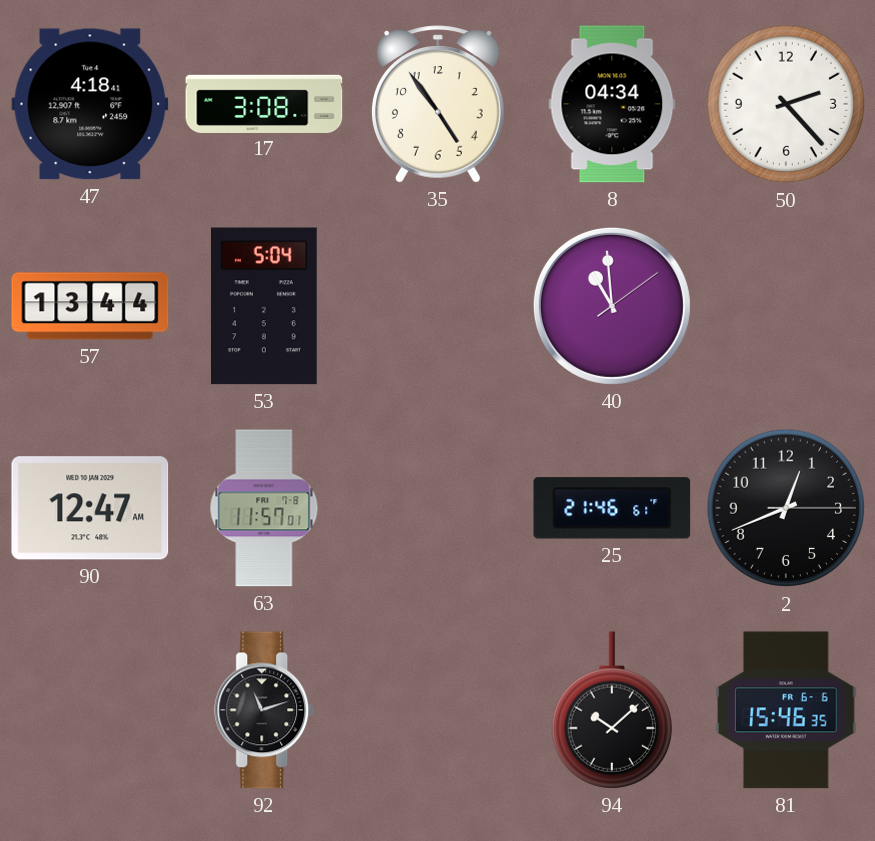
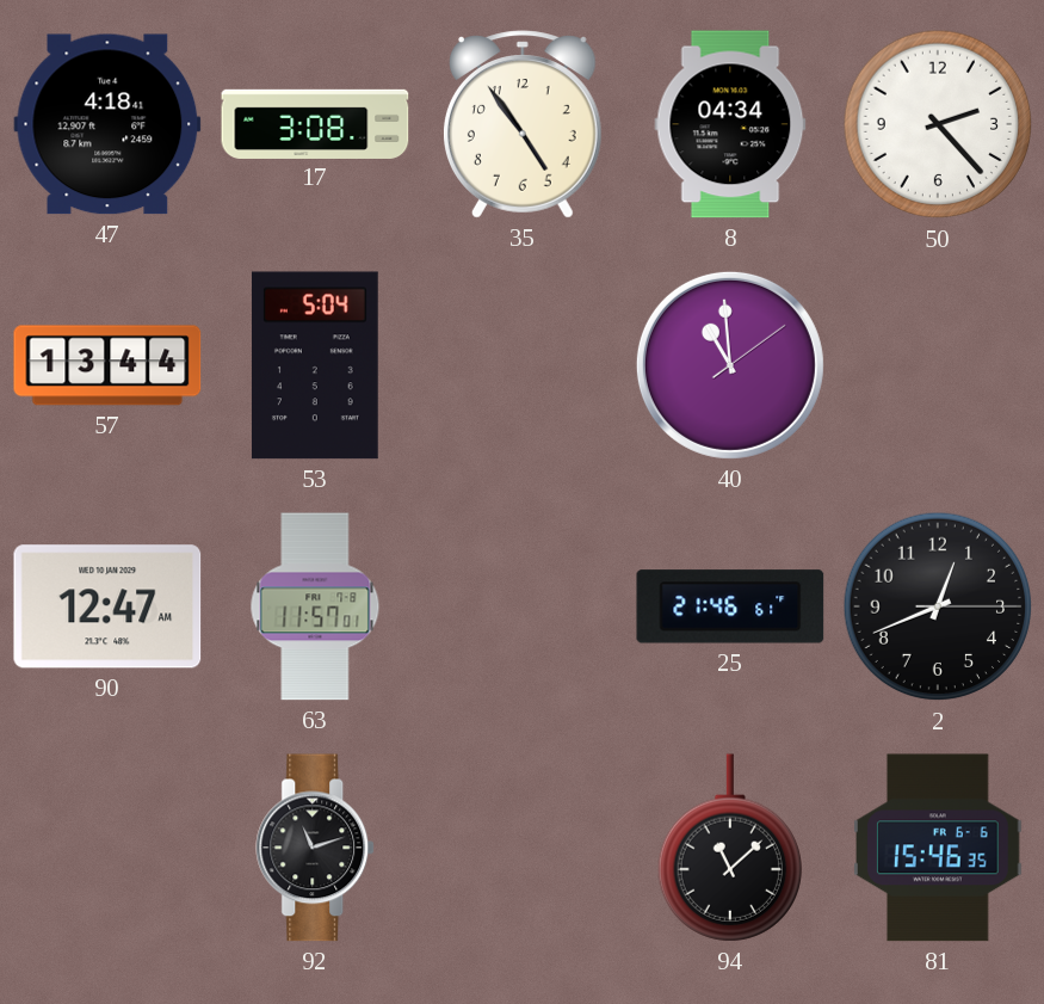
94: 10:08 -> 11:08 (730, 848)
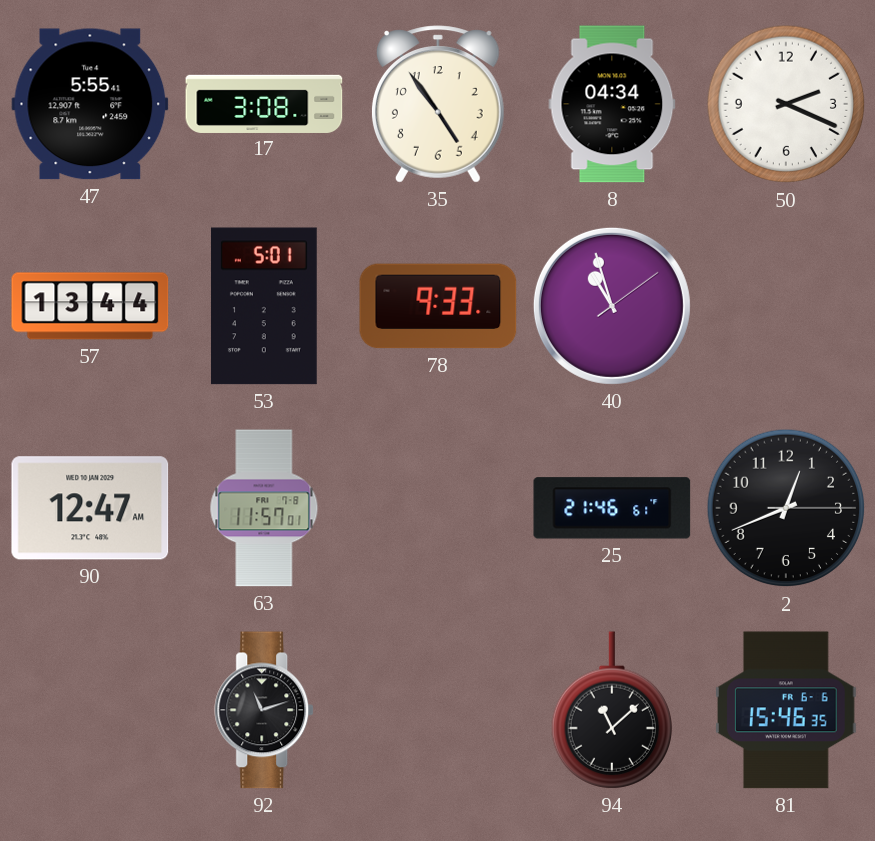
47: 4:18 -> 5:55 (90, 104)
50: 2:23 -> 2:19 (786, 104)
53: 5:04 -> 5:01 (264, 306)
78: none -> 9:33 (438, 306)
40: 10:59 -> 10:57 (612, 306)
